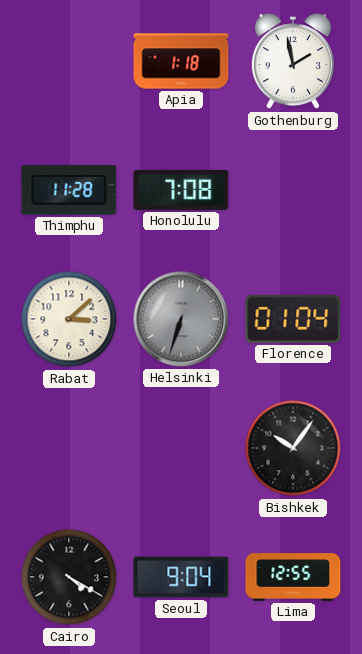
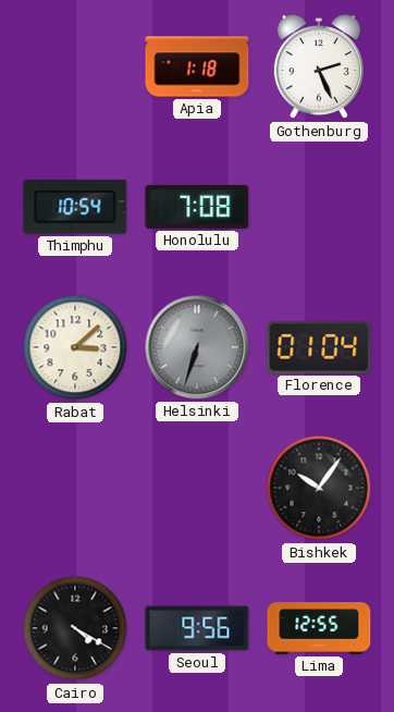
Gothenburg: 1:58 -> 2:26 (319, 67)
Thimphu: 11:28 -> 10:54 (75, 207)
Seoul: 9:04 -> 9:56 (197, 628)
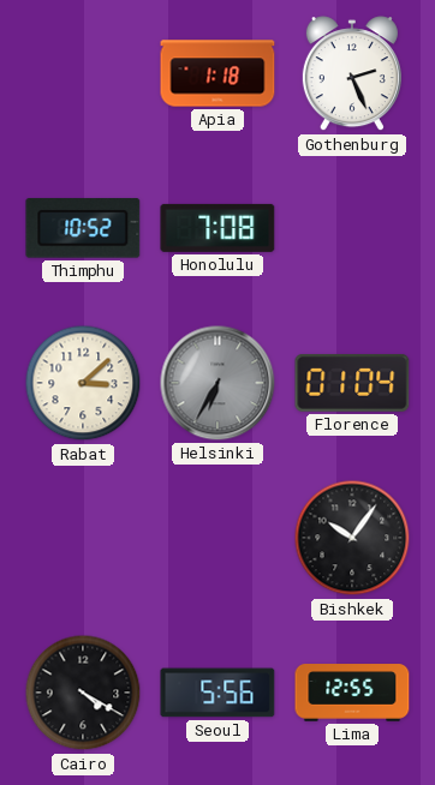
Thimphu: 10:54 -> 10:52 (83, 228)
Helsinki: 6:33 -> 6:35 (218, 383)
Seoul: 9:56 -> 5:56 (218, 693)
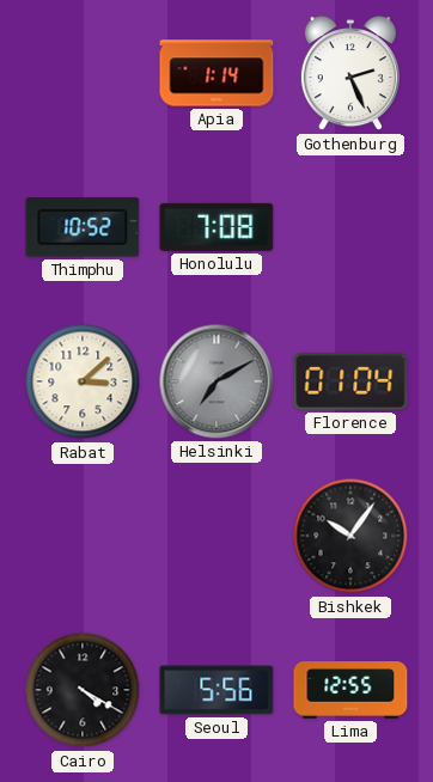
Apia: 1:18 -> 1:14 (216, 73)
Helsinki: 6:35 -> 7:10 (216, 381)
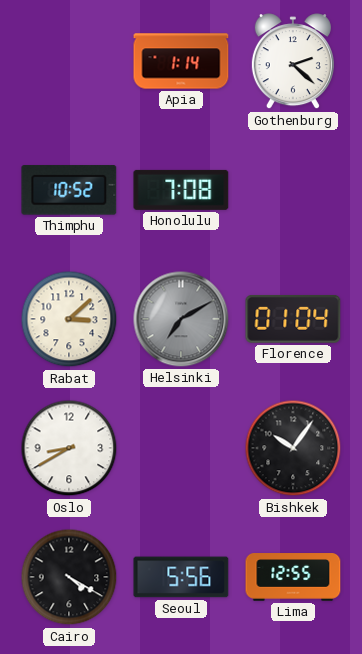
Gothenburg: 2:26 -> 2:22 (293, 62)
Oslo: none -> 8:40 (69, 448)
